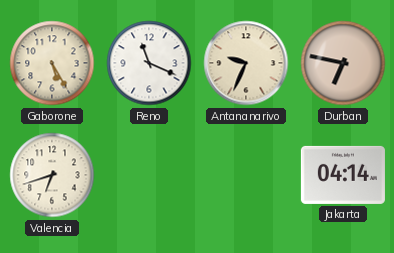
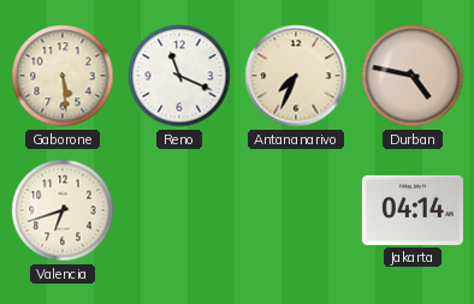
Gaborone: 5:25 -> 5:29 (63, 76)
Antananarivo: 9:34 -> 7:34 (296, 76)
Durban: 6:47 -> 4:47 (413, 76)
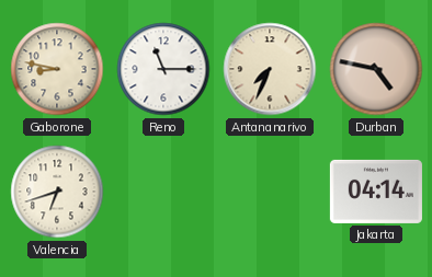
Gaborone: 5:29 -> 8:47 (57, 69)
Reno: 11:19 -> 11:15 (163, 69)
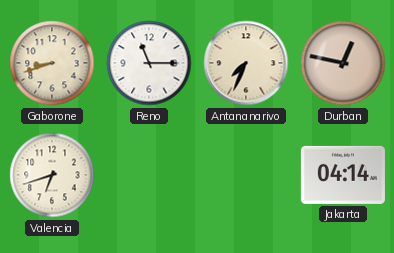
Gaborone: 8:47 -> 8:42 (52, 63)
Durban: 4:47 -> 12:47 (343, 63)
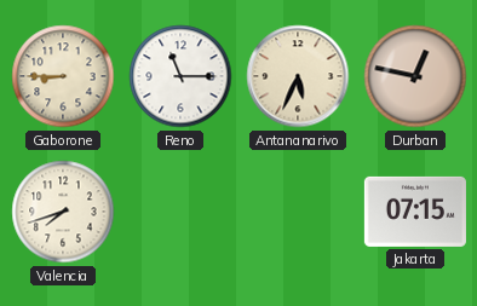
Gaborone: 8:42 -> 8:45 (63, 76)
Antananarivo: 7:34 -> 5:34 (298, 76)
Valencia: 6:42 -> 7:42 (63, 212)
Jakarta: 04:14 -> 07:15 (415, 212)
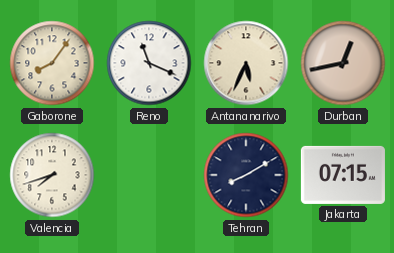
Gaborone: 8:45 -> 8:06 (52, 63)
Reno: 11:15 -> 11:19 (149, 63)
Durban: 12:47 -> 12:43 (343, 63)
Tehran: none -> 8:10 (246, 175)
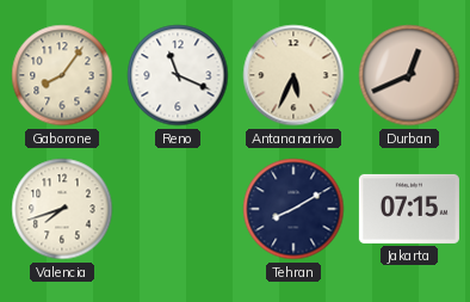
Durban: 12:43 -> 12:41 (409, 75)
